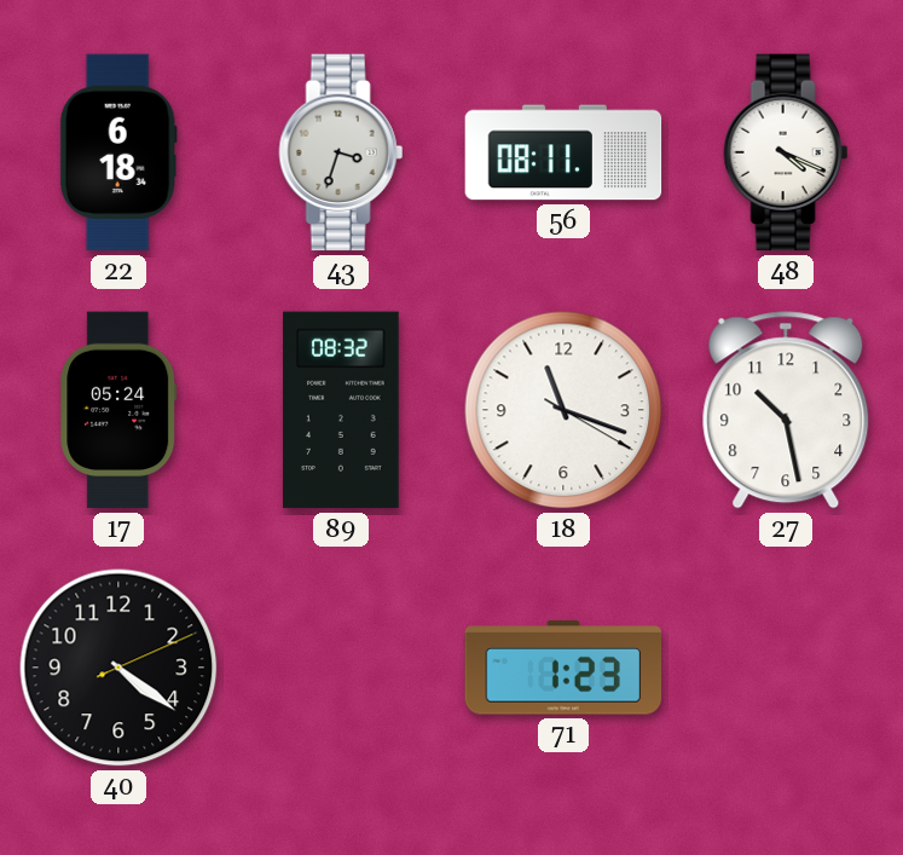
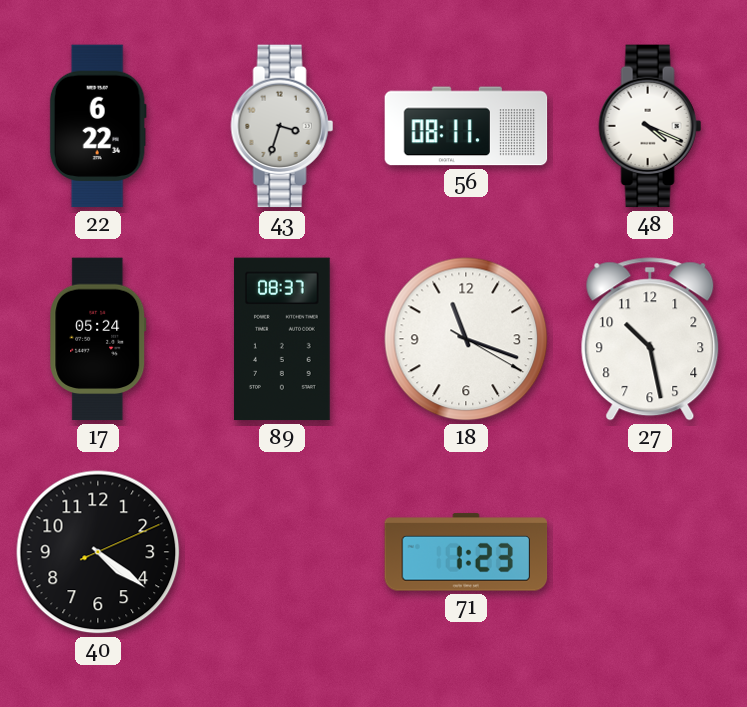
22: 6:18 -> 6:22 (98, 126)
89: 08:32 -> 08:37 (283, 339)
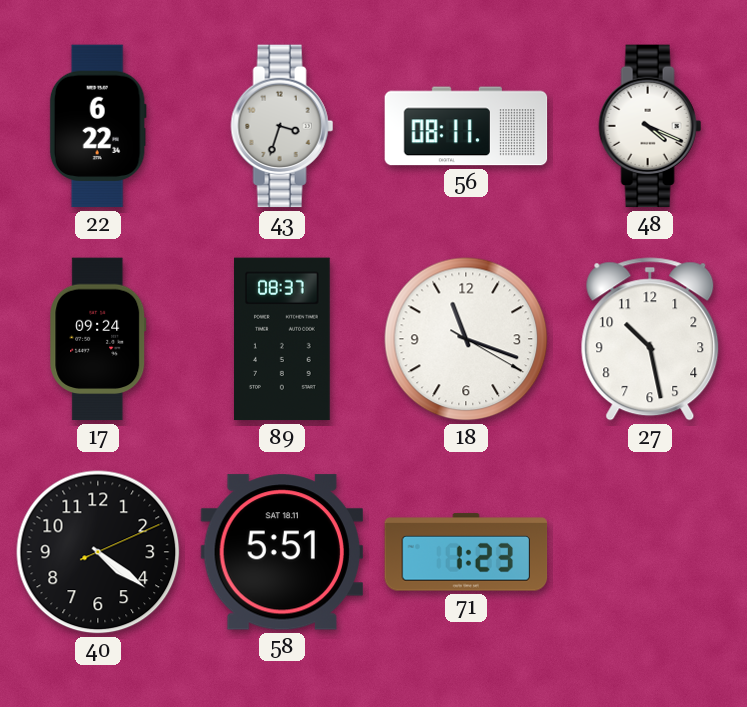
17: 05:24 -> 09:24 (98, 339)
58: none -> 5:51 (281, 552)
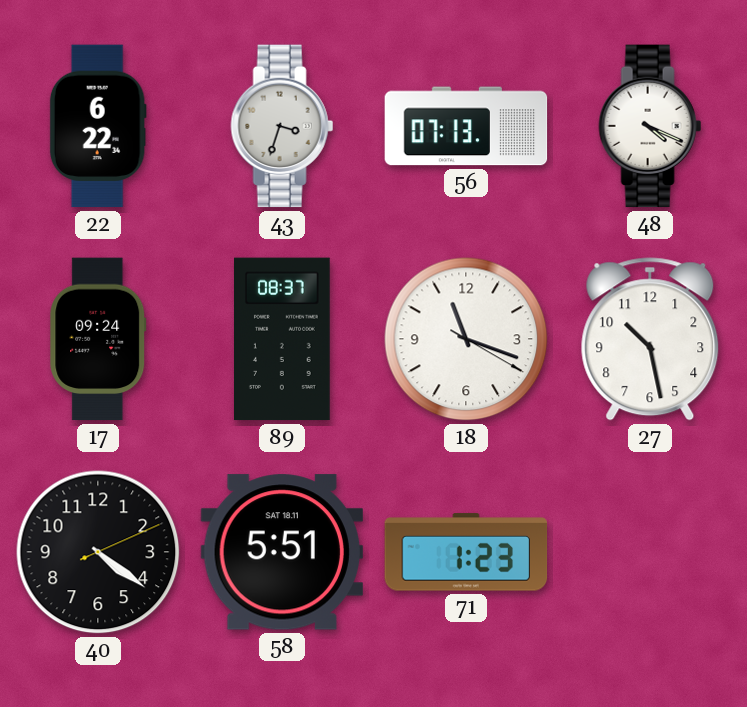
56: 08:11 -> 07:13 (466, 126)
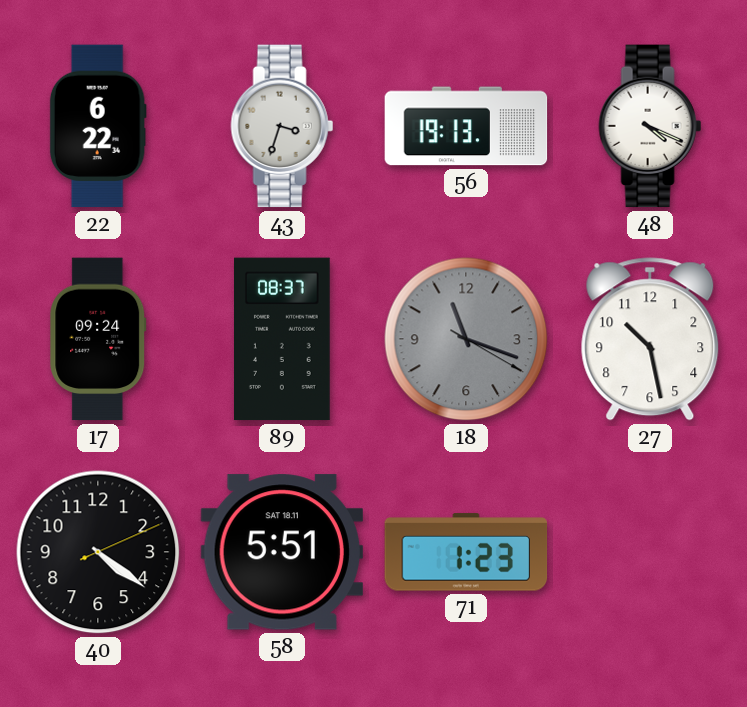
56: 07:13 -> 19:13 (466, 126)
18 dial: white -> grey (466, 339)
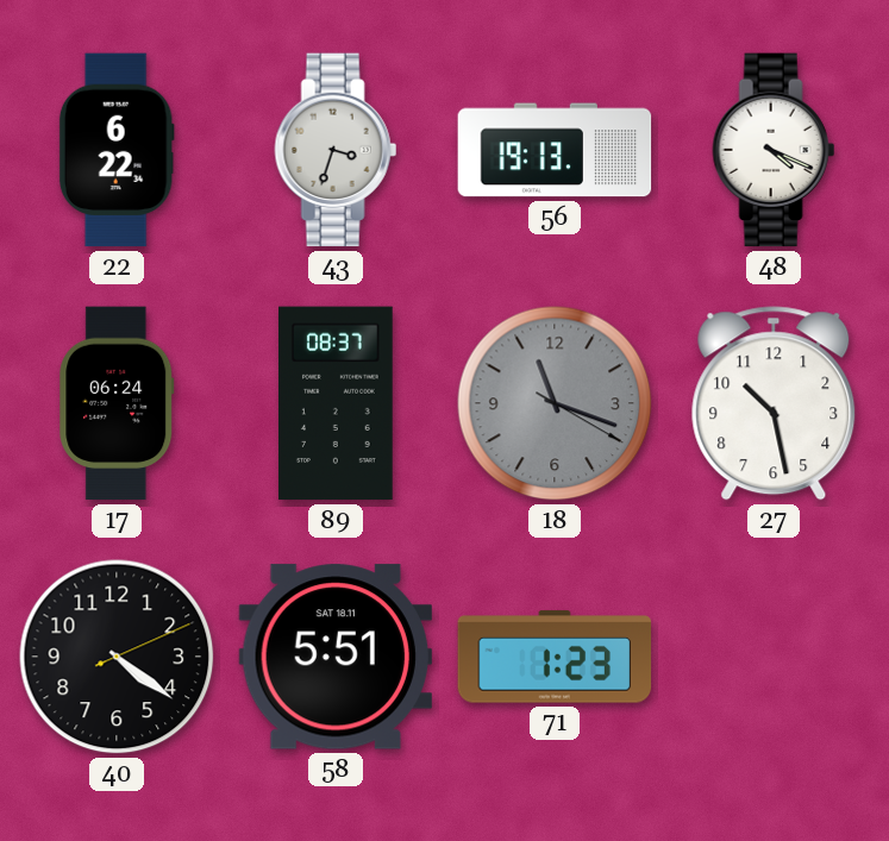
17: 09:24 -> 06:24 (117, 403)
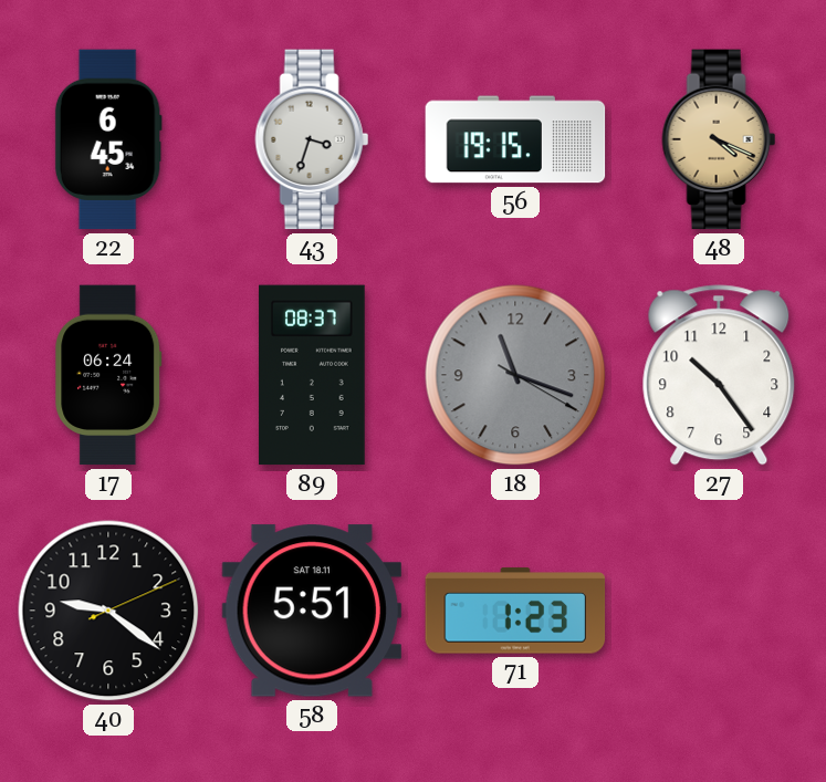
22: 6:22 -> 6:45 (108, 139)
56: 19:13 -> 19:15 (515, 139)
48 dial: white -> champagne (719, 139)
27: 10:28 -> 10:24 (719, 375)
40: 4:21 -> 9:21 (108, 611)
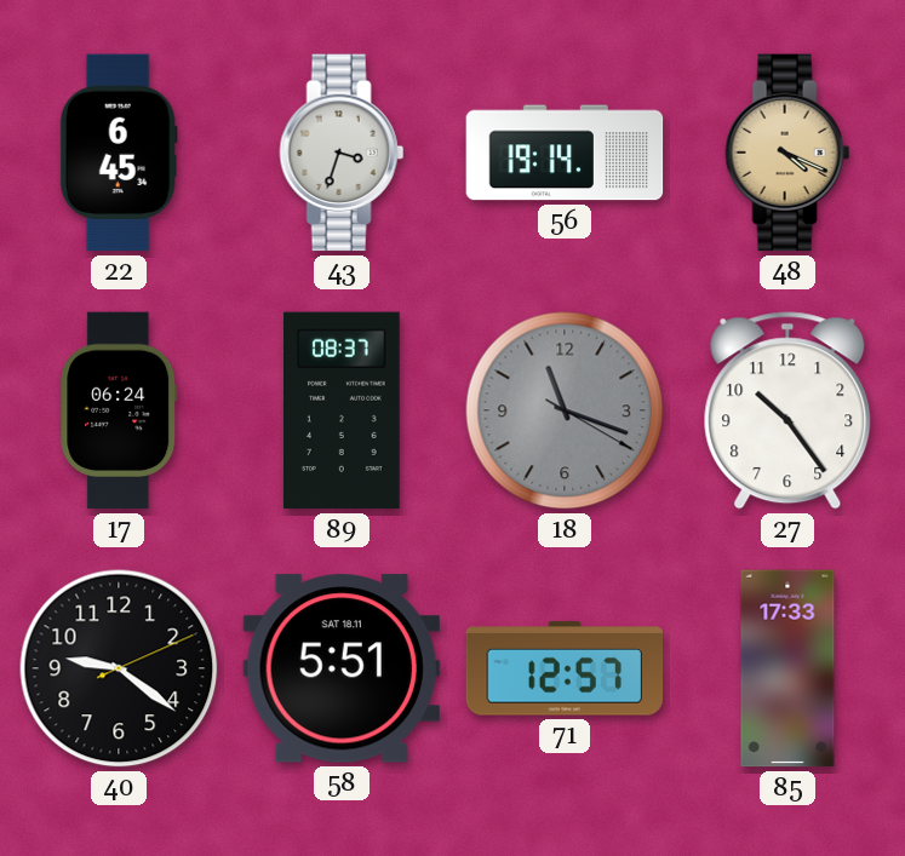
56: 19:15 -> 19:14 (565, 153)
71: 1:23 -> 12:57 (565, 668)
85: none -> 17:33 (787, 668)
